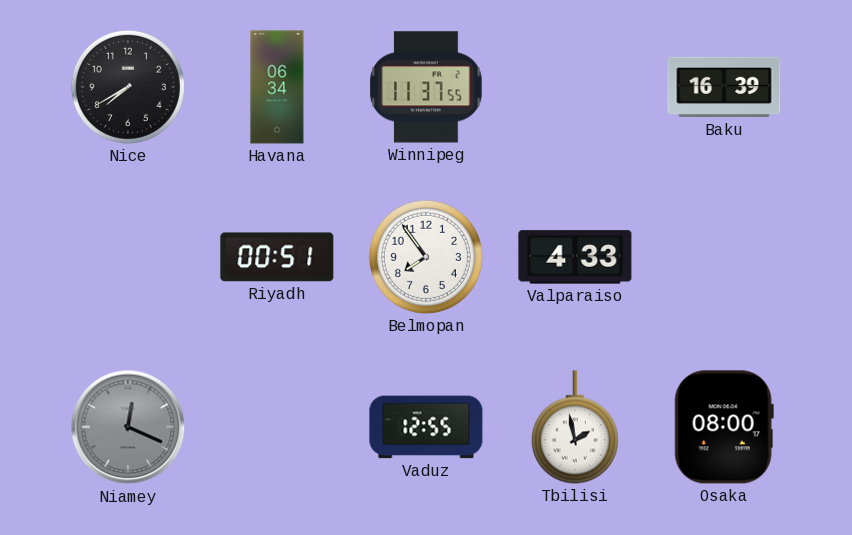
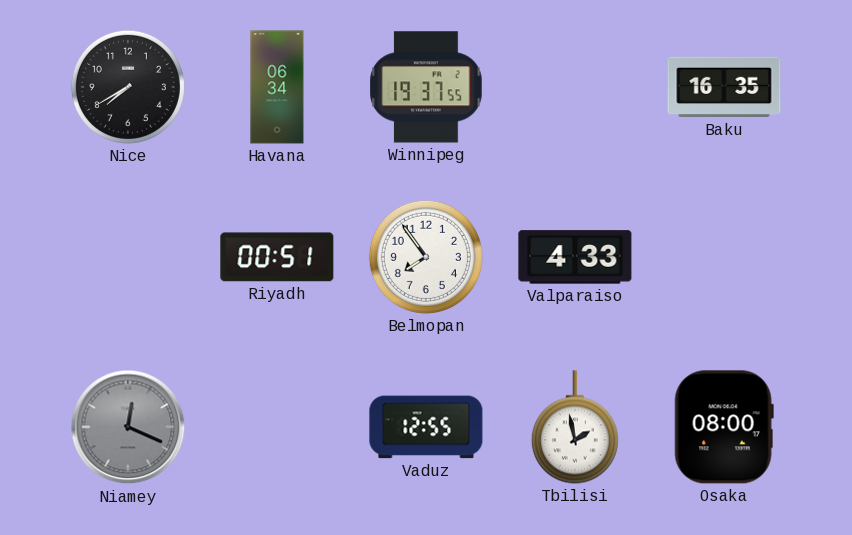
Winnipeg: 11:37 -> 19:37 (426, 87)
Baku: 16:39 -> 16:35 (724, 87)
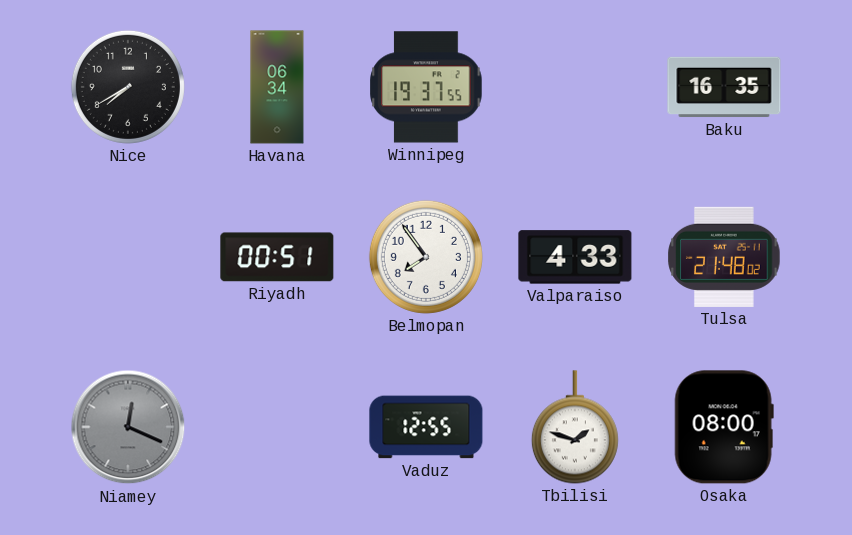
Tulsa: none -> 21:48 (724, 257)
Tbilisi: 1:58 -> 1:48 (575, 427)
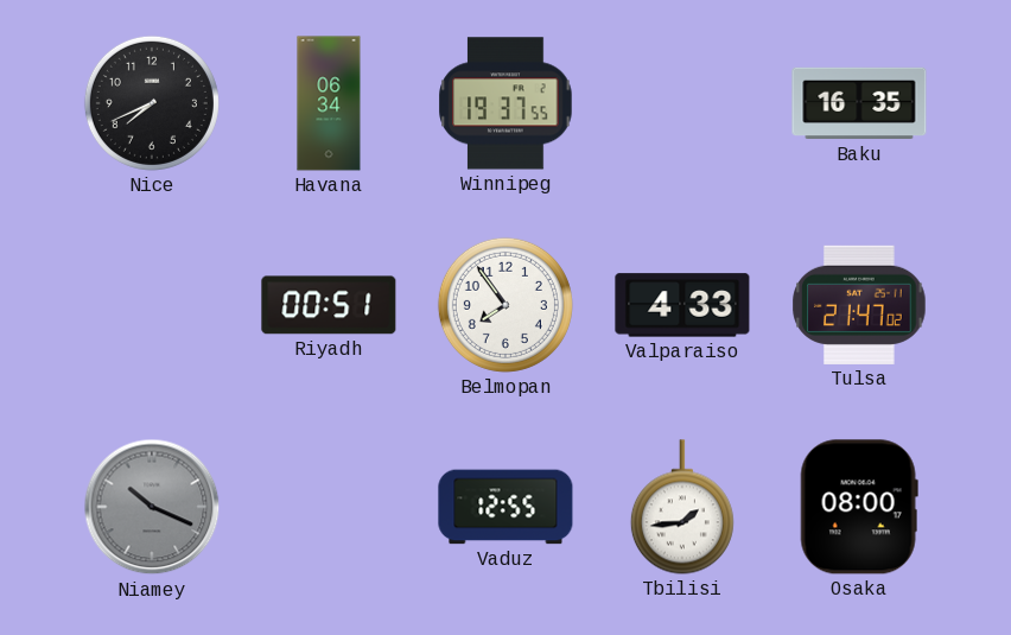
Nice: 7:40 -> 7:41 (152, 103)
Tulsa: 21:48 -> 21:47 (859, 305)
Niamey: 12:19 -> 10:19 (152, 507)
Tbilisi: 1:48 -> 1:44 (682, 507)
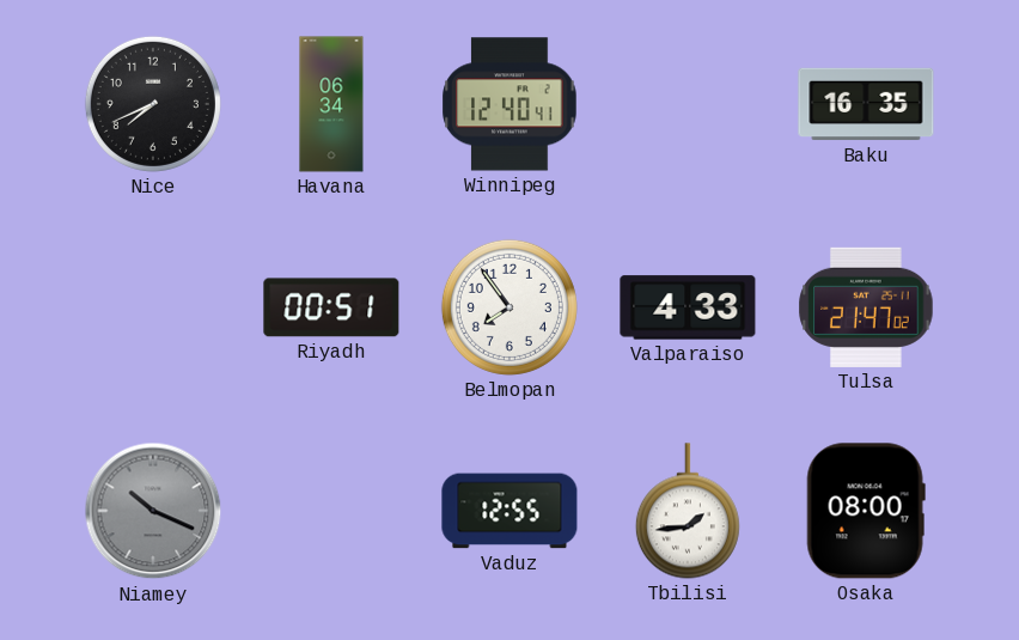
Winnipeg: 19:37 -> 12:40 (509, 104)
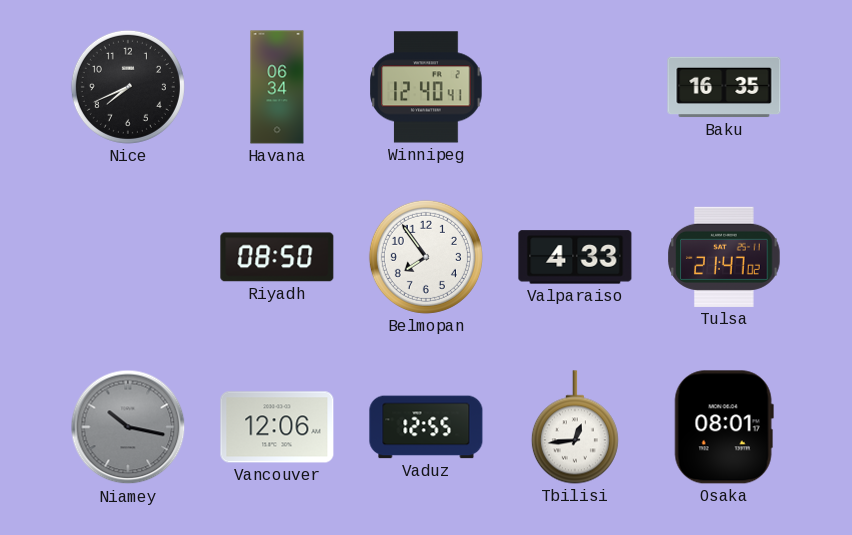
Riyadh: 00:51 -> 08:50 (277, 257)
Niamey: 10:19 -> 10:17 (128, 427)
Vancouver: none -> 12:06 (277, 427)
Tbilisi: 1:44 -> 12:44 (575, 427)
Osaka: 08:00 -> 08:01 (724, 427)
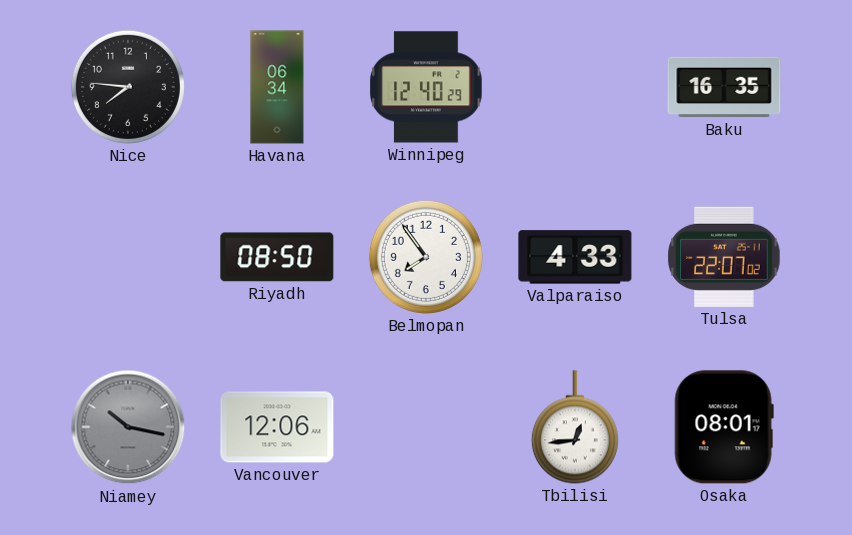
Nice: 7:41 -> 7:46 (128, 87)
Winnipeg: 12:40:41 -> 12:40:29 (426, 87)
Tulsa: 21:47 -> 22:07 (724, 257)
Vaduz: 12:55 -> none (426, 427)
